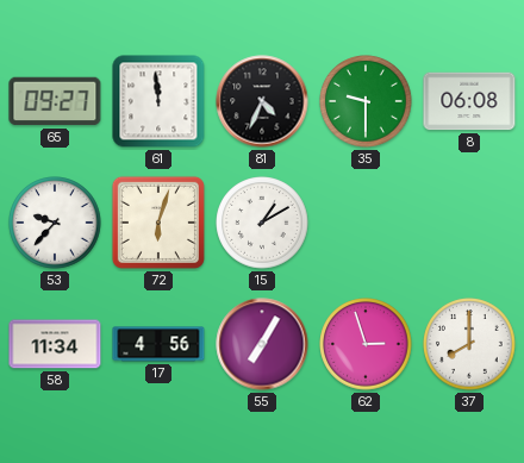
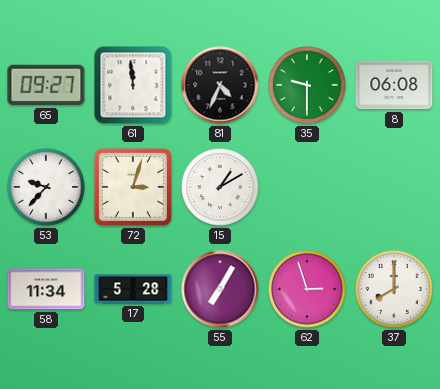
72: 6:03 -> 3:03 (133, 187)
17: 4:56 -> 5:28 (133, 289)
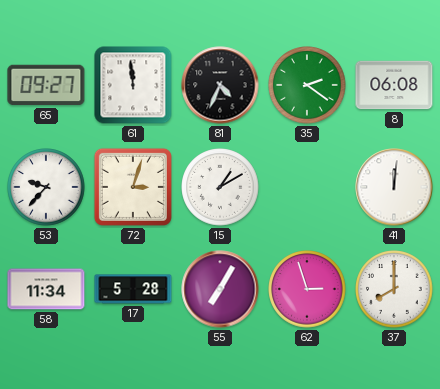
35: 9:30 -> 2:21 (307, 85)
41: none -> 12:01 (394, 187)
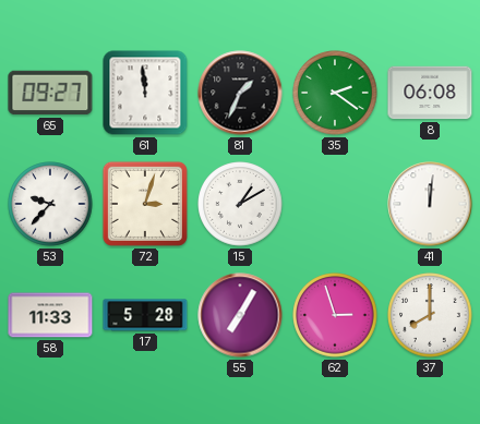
81: 4:34 -> 1:34 (240, 93)
58: 11:34 -> 11:33 (50, 315)
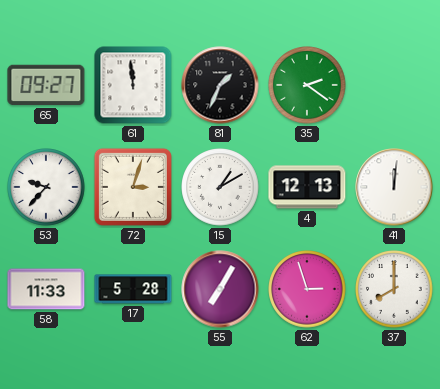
8: 06:08 -> none (430, 93)
4: none -> 12:13 (307, 187)
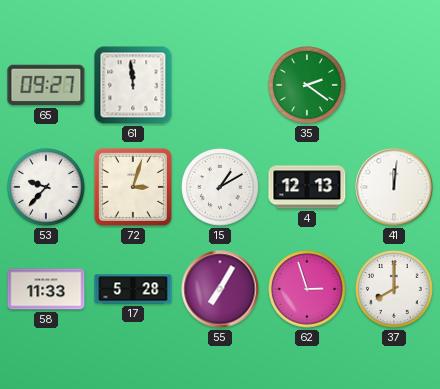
81: 1:34 -> none (220, 85)
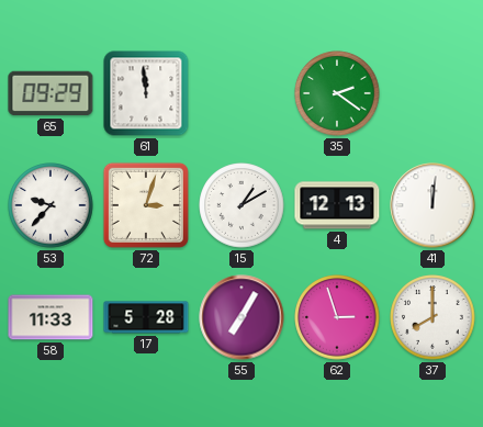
65: 09:27 -> 09:29 (50, 93)
